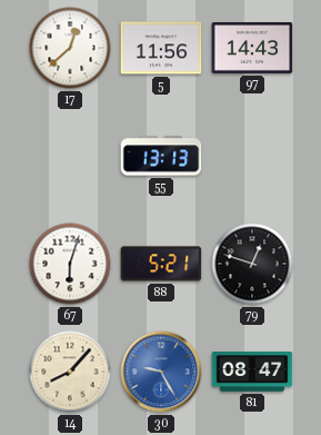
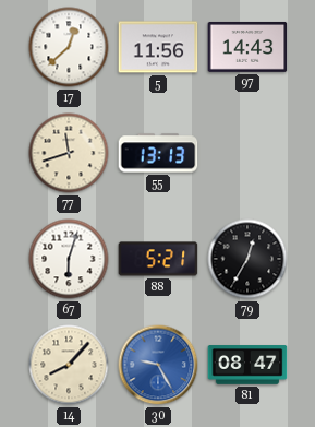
77: none -> 11:42 (69, 153)
79: 12:48 -> 12:35 (247, 259)
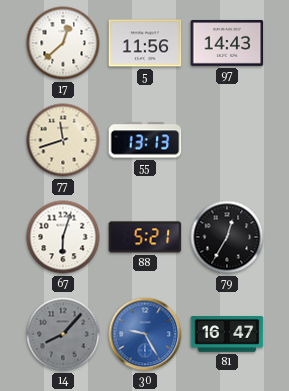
14 dial: cream -> grey (63, 334)
81: 08:47 -> 16:47 (227, 334)
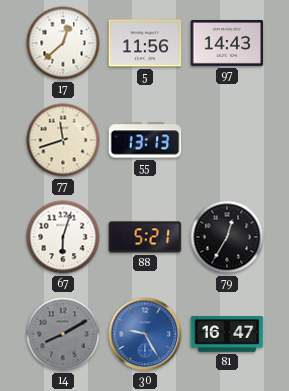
14: 8:07 -> 8:10 (63, 334)
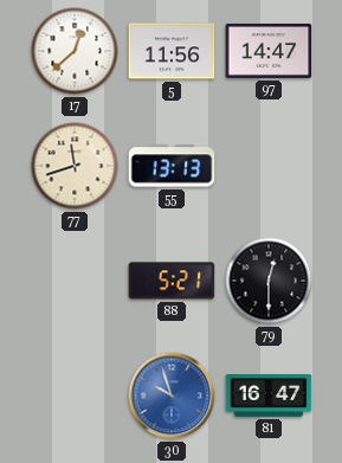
97: 14:43 -> 14:47 (269, 51)
67: 6:03 -> none (63, 237)
79: 12:35 -> 12:30 (269, 281)
14: 8:10 -> none (63, 334)
30: 9:25 -> 9:57 (172, 396)
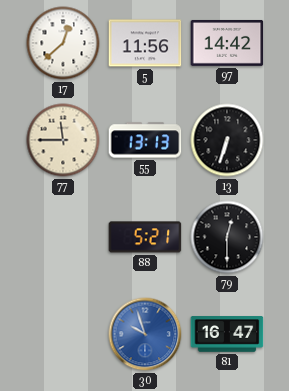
97: 14:47 -> 14:42 (227, 43)
77: 11:42 -> 11:45 (63, 140)
13: none -> 6:33 (227, 140)
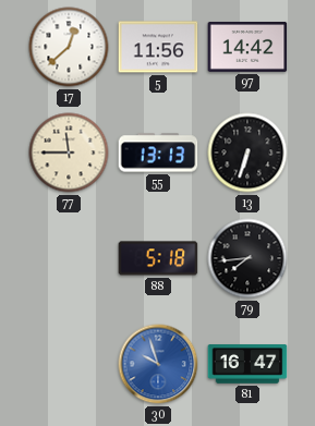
88: 5:21 -> 5:18 (158, 258)
79: 12:30 -> 7:44 (247, 258)
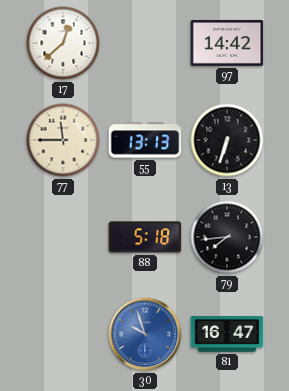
5: 11:56 -> none (158, 47)
